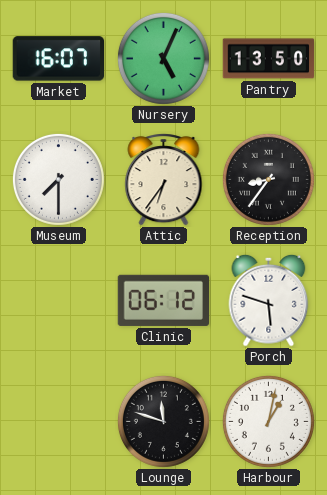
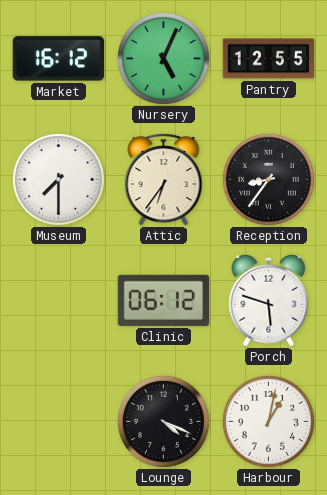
Market: 16:07 -> 16:12 (58, 59)
Pantry: 13:50 -> 12:55 (269, 59)
Lounge: 11:48 -> 4:19 (163, 421)
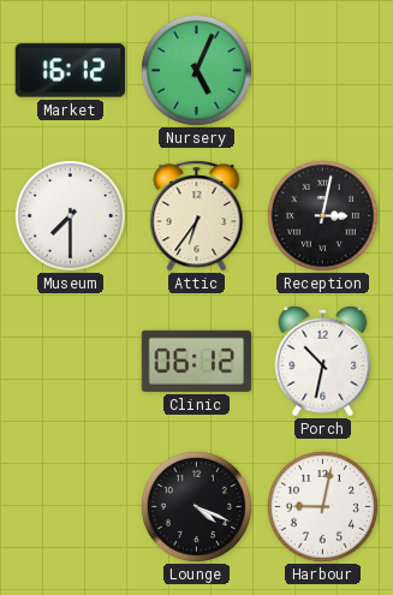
Pantry: 12:55 -> none (269, 59)
Reception: 8:36 -> 3:02 (322, 215)
Porch: 5:48 -> 10:32 (323, 361)
Harbour: 1:02 -> 9:02 (322, 506)
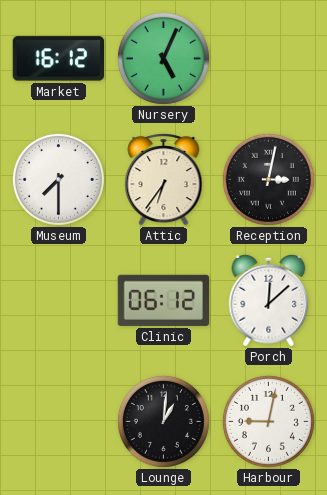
Porch: 10:32 -> 12:08 (269, 300)
Lounge: 4:19 -> 1:01 (163, 421)
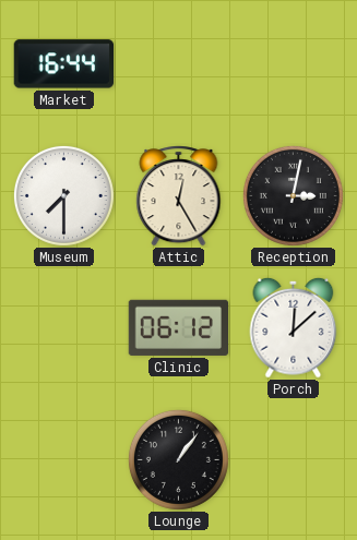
Market: 16:12 -> 16:44 (63, 64)
Nursery: 5:04 -> none (163, 58)
Attic: 6:36 -> 12:25 (179, 196)
Lounge: 1:01 -> 1:06 (178, 459)
Harbour: 9:02 -> none (268, 421)
